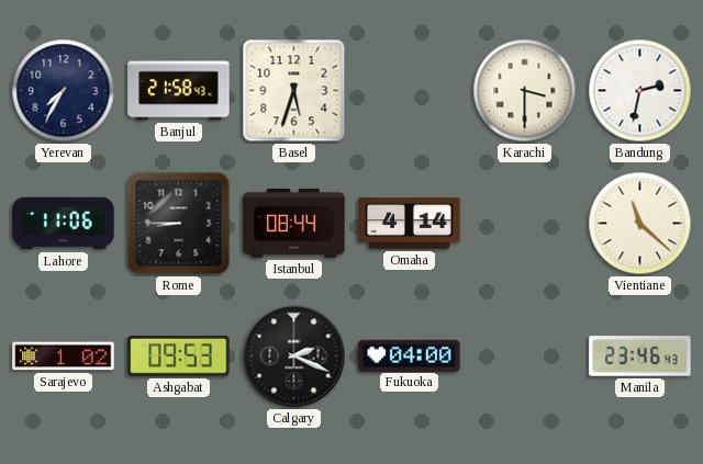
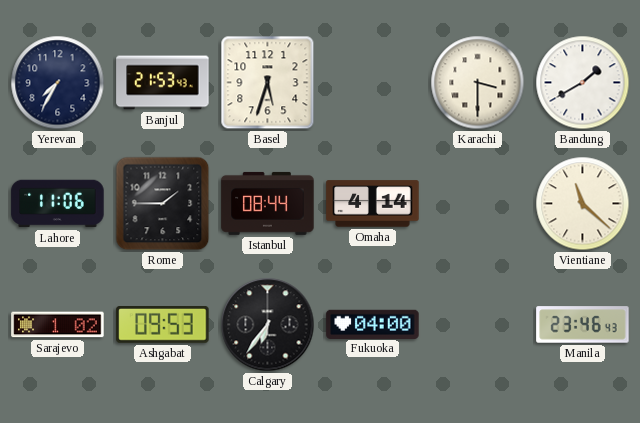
Banjul: 21:58 -> 21:53 (163, 83)
Bandung: 2:32 -> 1:40 (583, 83)
Rome: 8:45 -> 1:45 (163, 204)
Calgary: 2:19 -> 6:36 (268, 325)
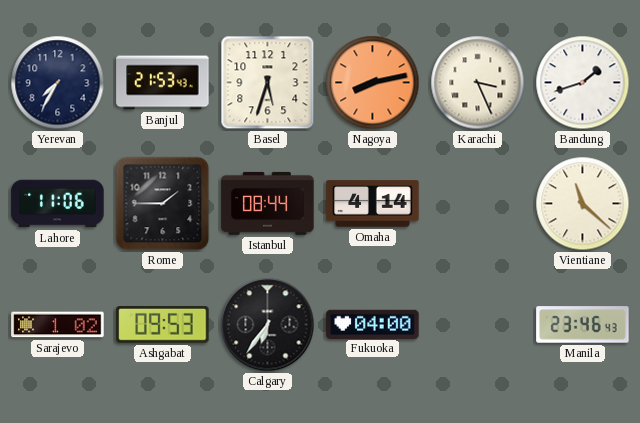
Nagoya: none -> 8:13 (373, 83)
Karachi: 3:30 -> 3:26 (478, 83)
Bandung: 1:40 -> 1:42 (583, 83)
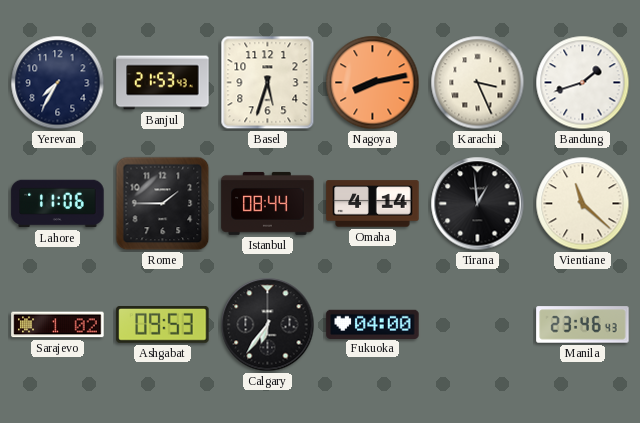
Tirana: none -> 12:59 (478, 204)
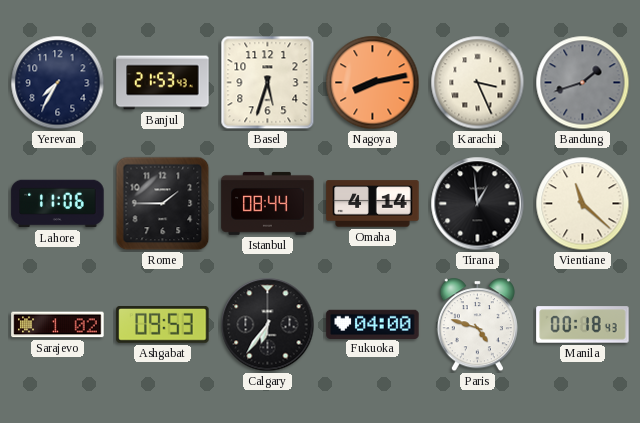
Bandung dial: white -> grey (583, 83)
Paris: none -> 4:48 (477, 325)
Manila: 23:46 -> 00:18 (583, 325)
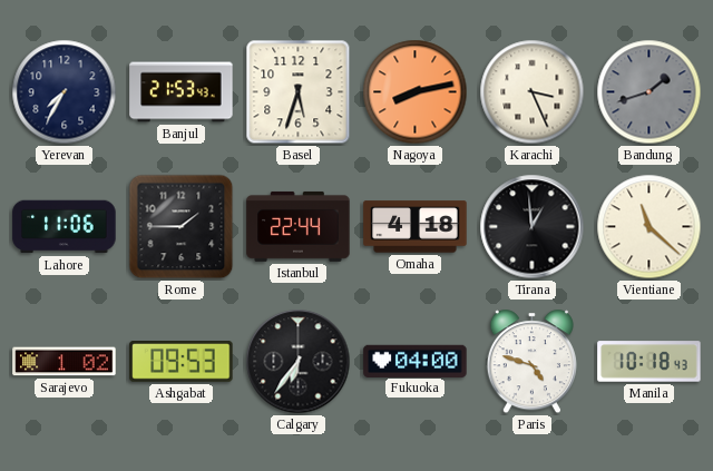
Istanbul: 08:44 -> 22:44 (299, 226)
Omaha: 4:14 -> 4:18 (416, 227)
Manila: 00:18 -> 10:18 (649, 362)
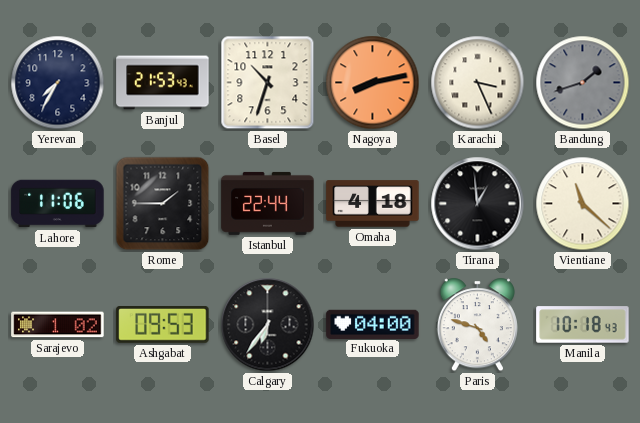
Basel: 5:33 -> 10:33 (268, 83)
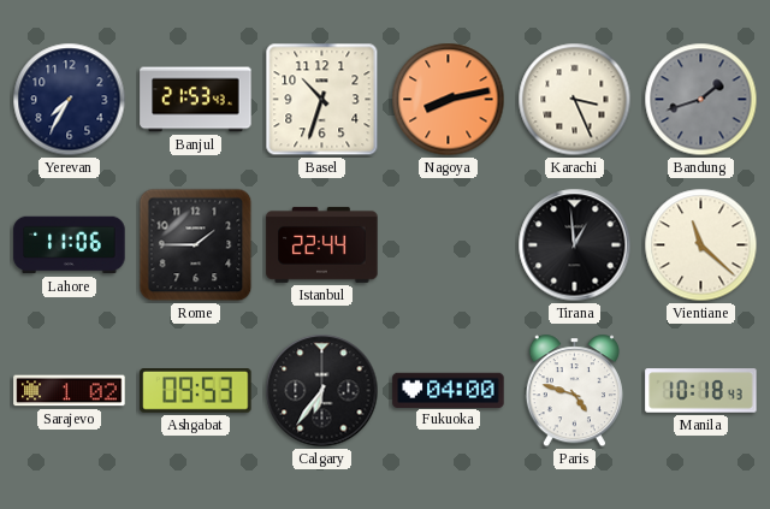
Omaha: 4:18 -> none (373, 204)
